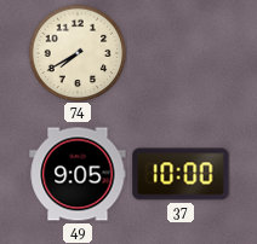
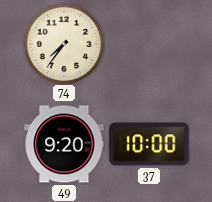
74: 7:40 -> 7:36 (64, 44)
49: 9:05 -> 9:20 (64, 144)
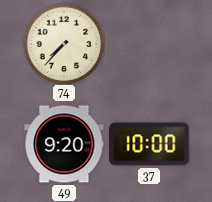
74: 7:36 -> 7:37 (64, 44)
